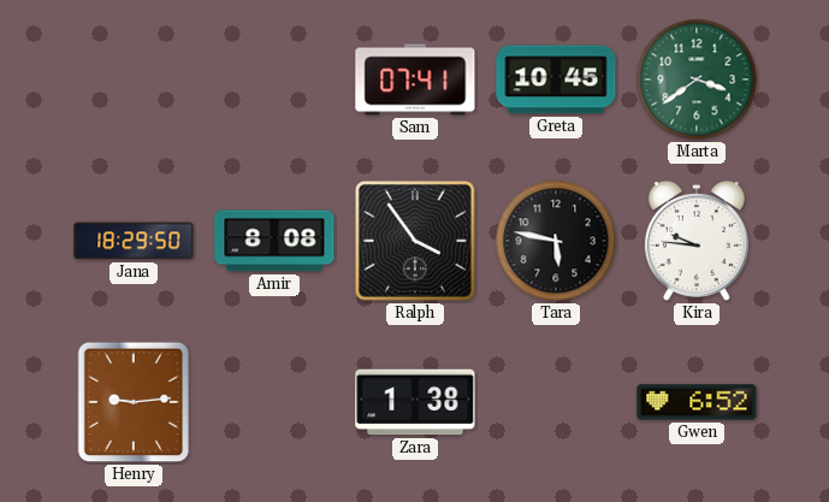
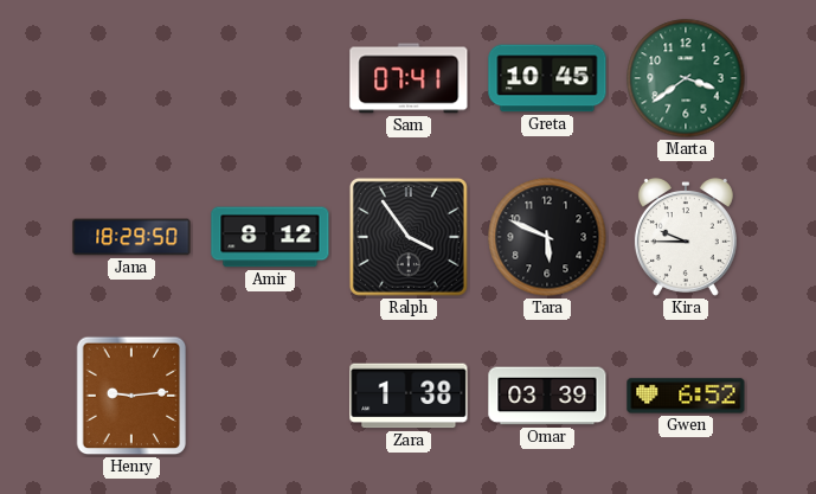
Amir: 8:08 -> 8:12 (270, 237)
Tara: 5:47 -> 5:49 (547, 237)
Kira: 9:46 -> 9:45 (686, 238)
Omar: none -> 03:39 (547, 396)
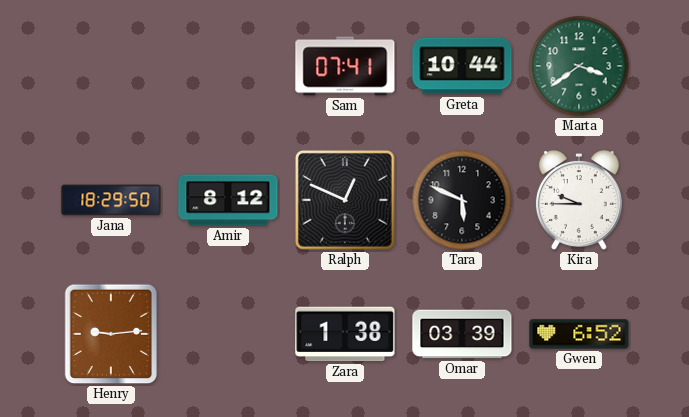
Greta: 10:45 -> 10:44 (462, 66)
Ralph: 3:54 -> 12:49 (345, 200)
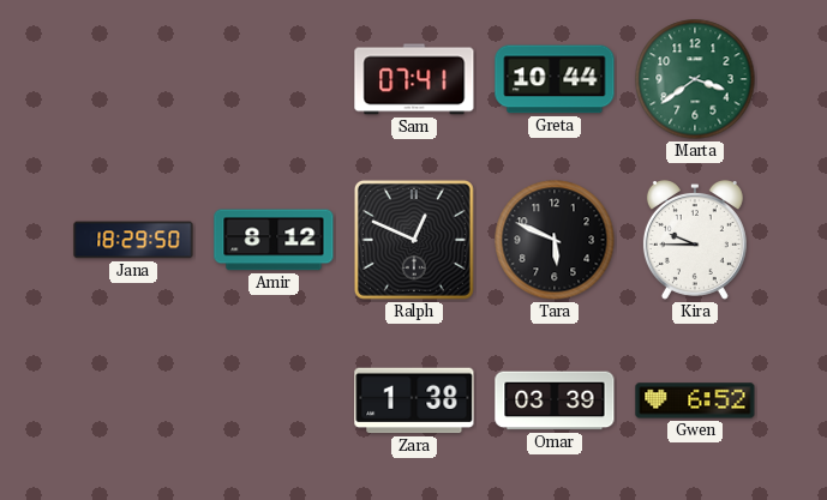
Henry: 9:14 -> none (111, 334)
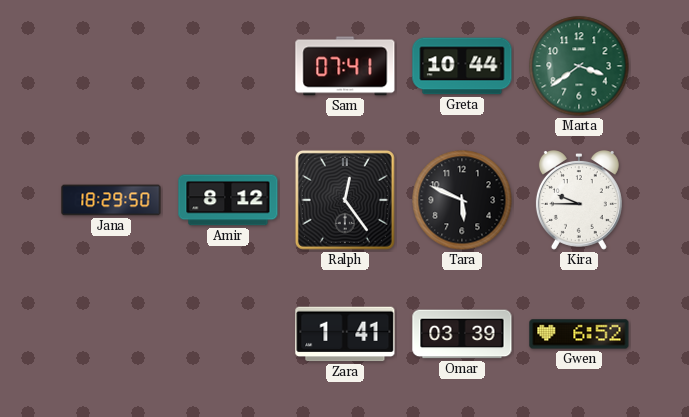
Ralph: 12:49 -> 12:24 (345, 200)
Zara: 1:38 -> 1:41 (345, 334)
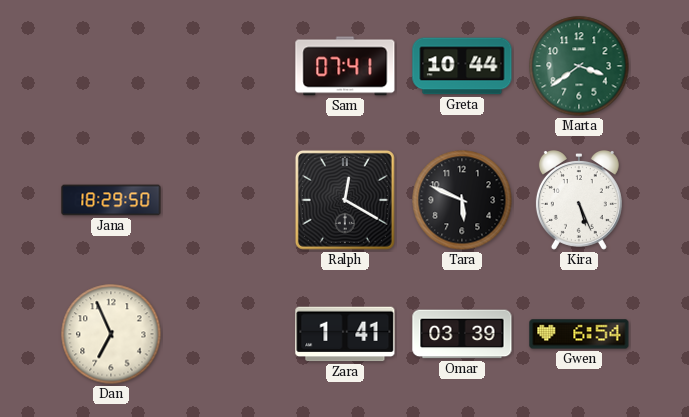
Amir: 8:12 -> none (228, 200)
Ralph: 12:24 -> 12:20 (345, 200)
Kira: 9:45 -> 5:26 (579, 201)
Dan: none -> 6:56 (111, 334)
Gwen: 6:52 -> 6:54 (579, 334)
